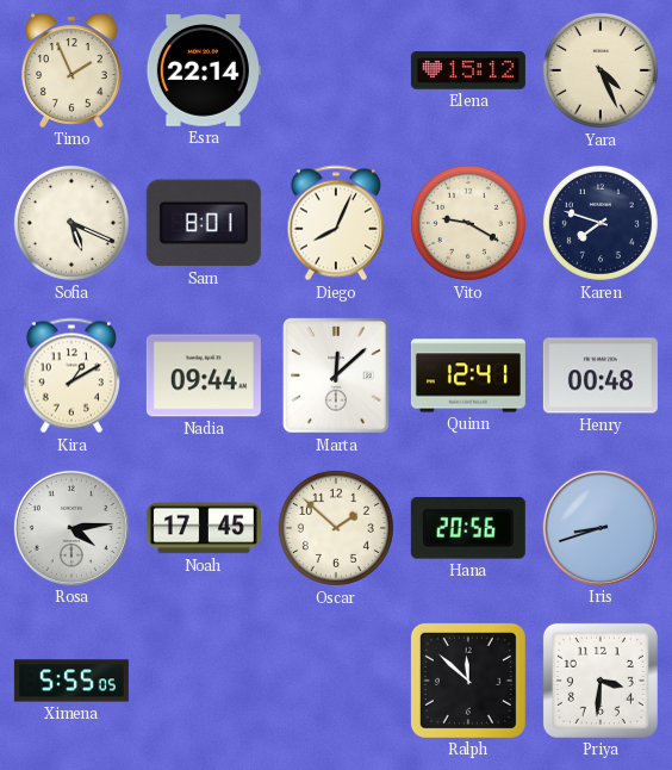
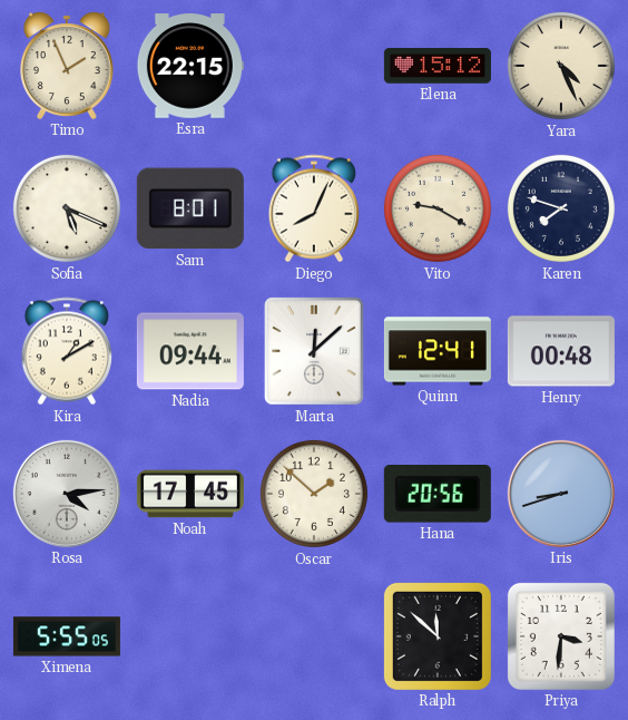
Esra: 22:14 -> 22:15 (190, 66)
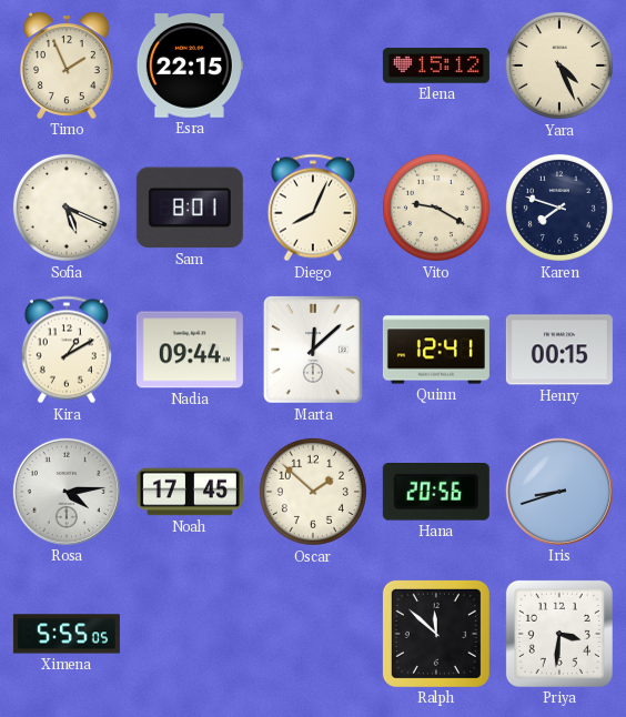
Henry: 00:48 -> 00:15 (559, 350)
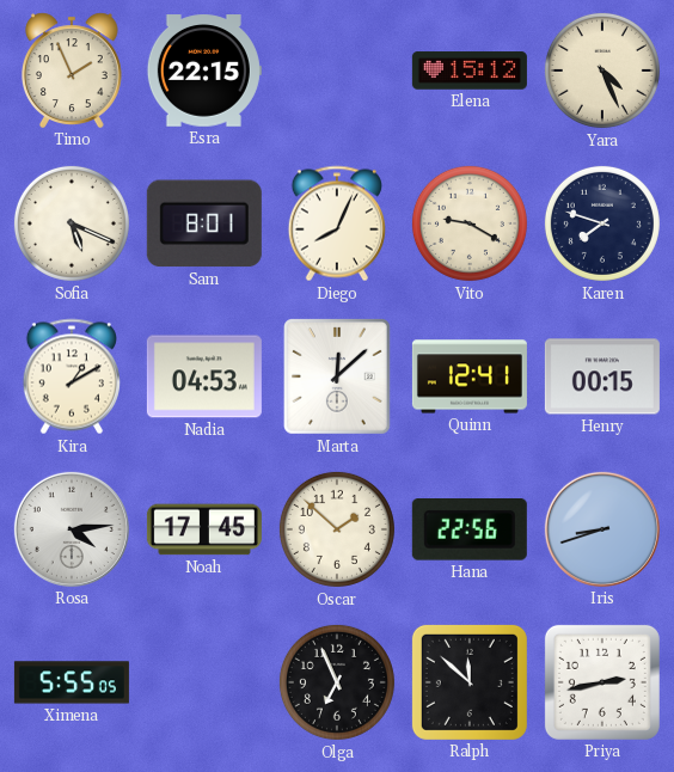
Nadia: 09:44 -> 04:53 (204, 376)
Hana: 20:56 -> 22:56 (470, 531)
Olga: none -> 6:56 (337, 682)
Priya: 3:31 -> 2:43 (602, 682)
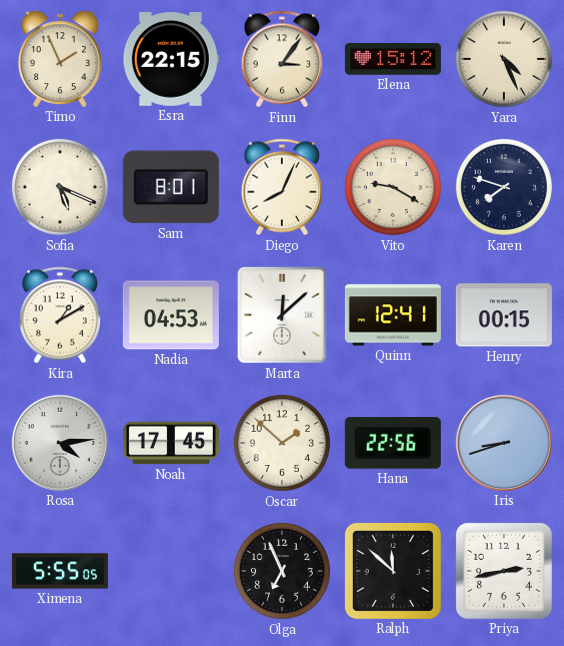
Finn: none -> 3:06 (282, 59)
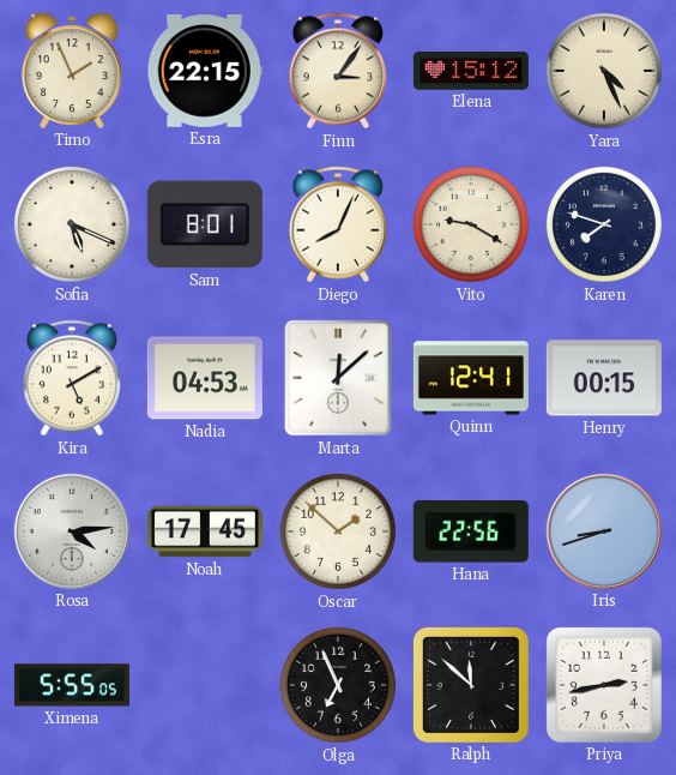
Kira: 1:10 -> 5:10 (72, 378)
